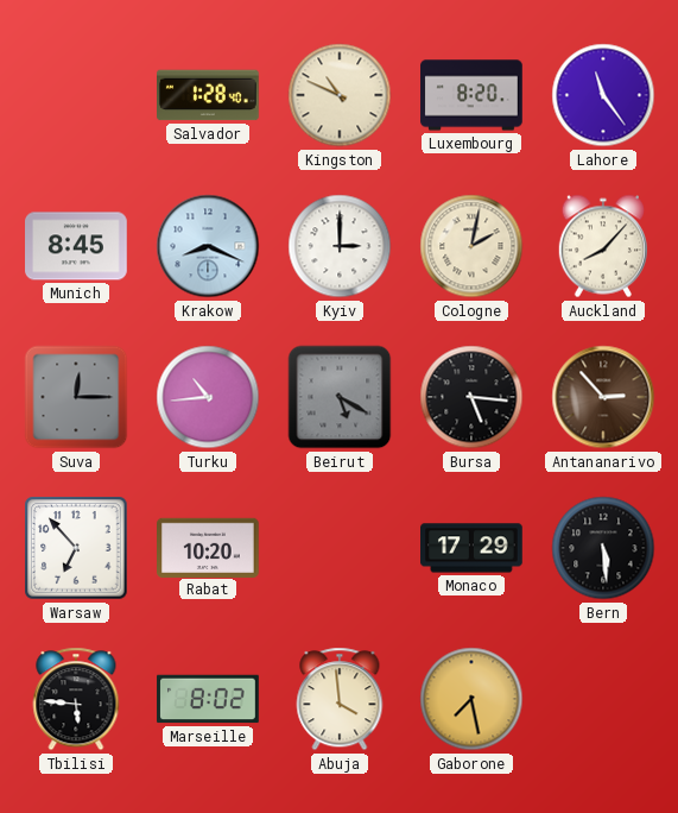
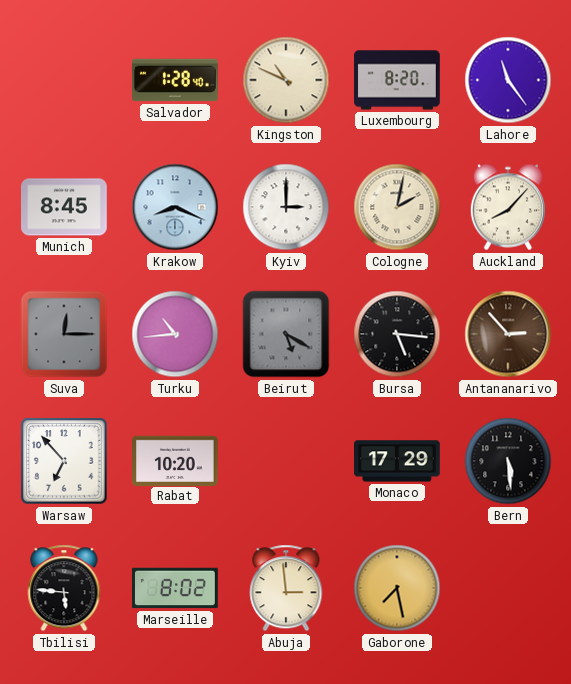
Abuja: 3:59 -> 2:59 (286, 588)
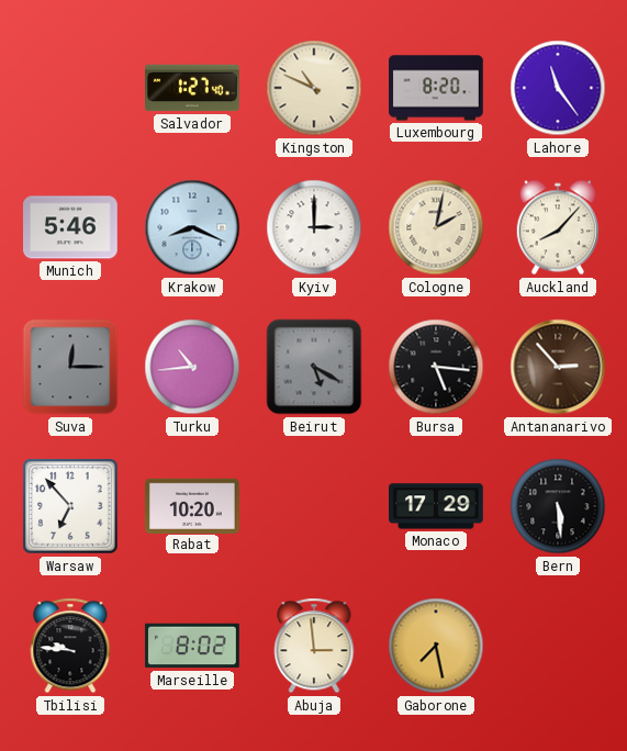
Salvador: 1:28 -> 1:27 (193, 88)
Munich: 8:45 -> 5:46 (71, 227)
Tbilisi: 5:46 -> 9:46 (70, 646)
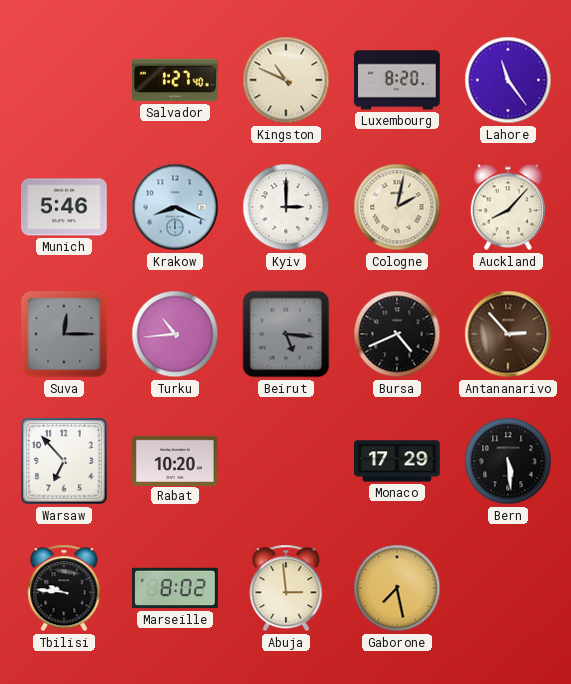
Beirut: 5:20 -> 5:16 (286, 334)
Bursa: 5:16 -> 4:41 (397, 334)
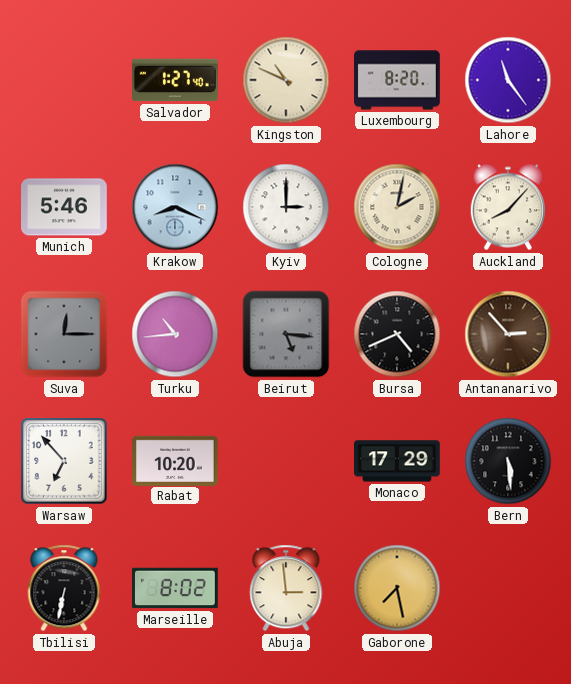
Tbilisi: 9:46 -> 6:32 (64, 588)
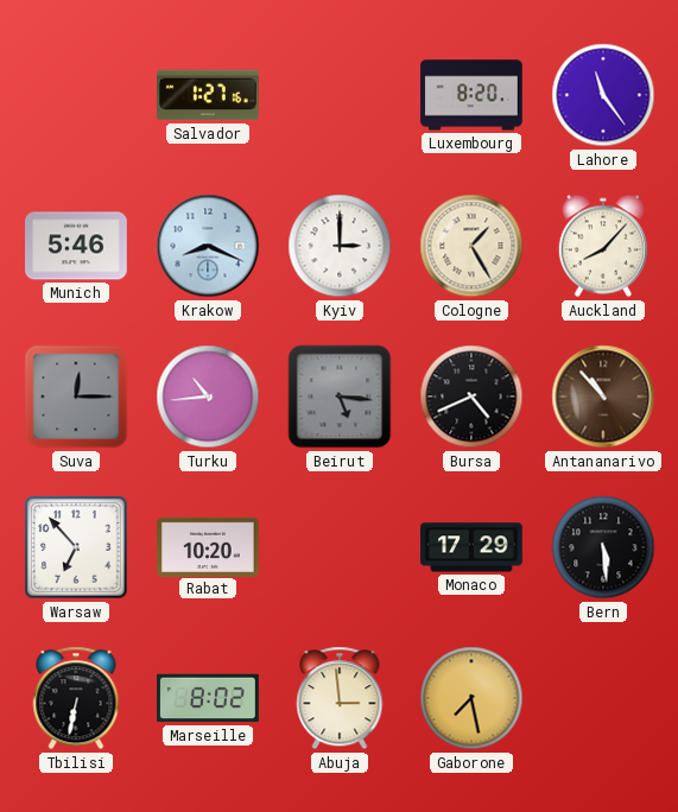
Salvador: 1:27:40 -> 1:27:16 (209, 95)
Kingston: 10:49 -> none (286, 80)
Cologne: 2:02 -> 1:25 (471, 246)
Antananarivo: 2:53 -> 10:53 (603, 397)
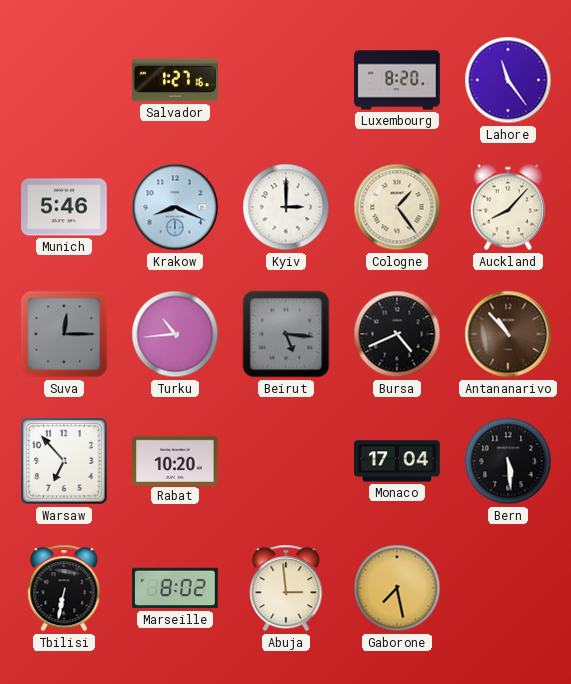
Cologne: 1:25 -> 1:24 (397, 207)
Monaco: 17:29 -> 17:04 (398, 461)
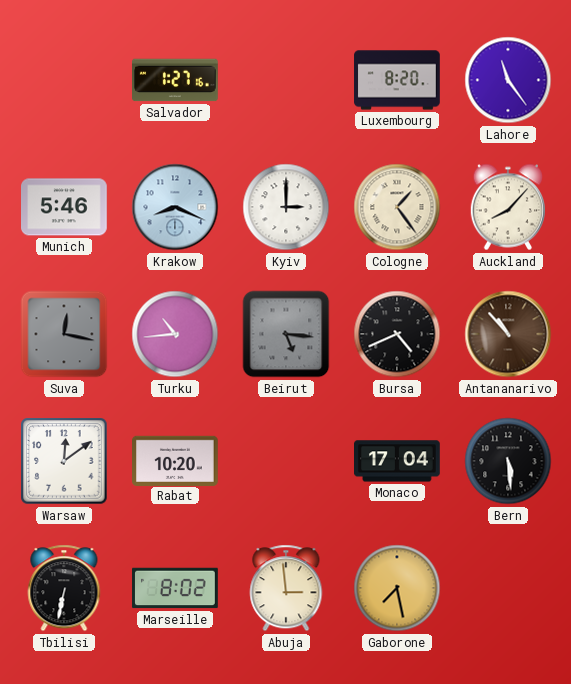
Suva: 12:15 -> 12:17 (64, 334)
Warsaw: 6:53 -> 12:09 (64, 461)
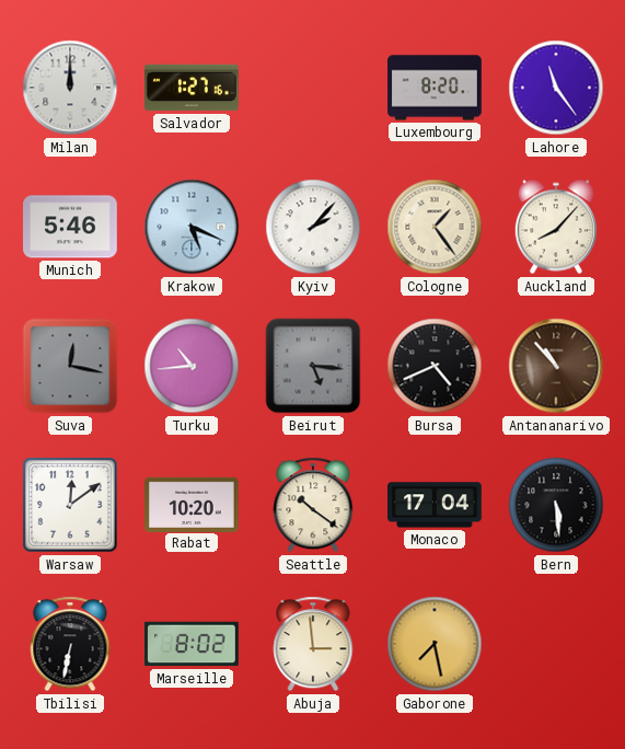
Milan: none -> 12:00 (70, 88)
Krakow: 8:19 -> 5:19 (192, 227)
Kyiv: 3:00 -> 2:07 (313, 227)
Seattle: none -> 10:21 (313, 505)
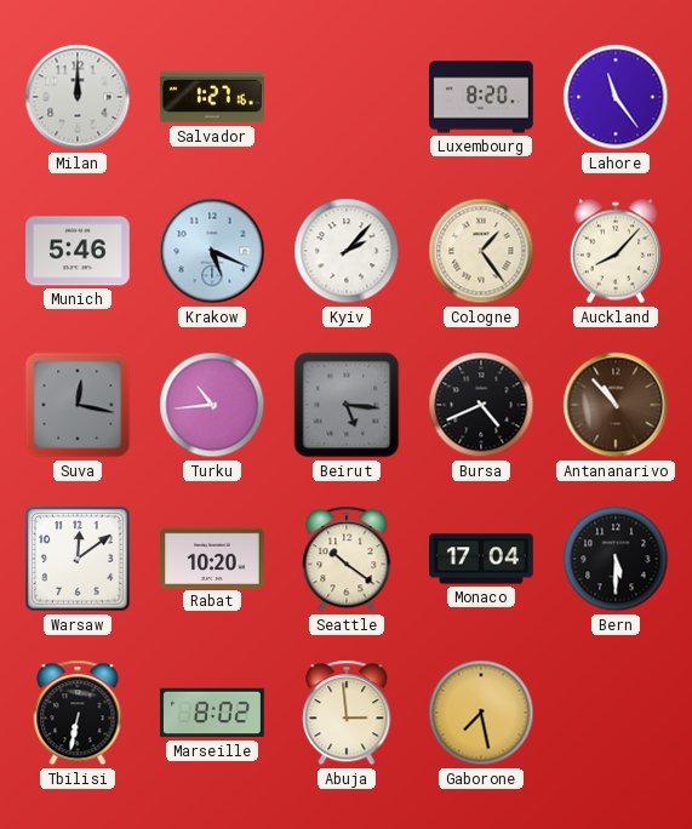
Bern: 5:29 -> 5:30 (616, 559)
